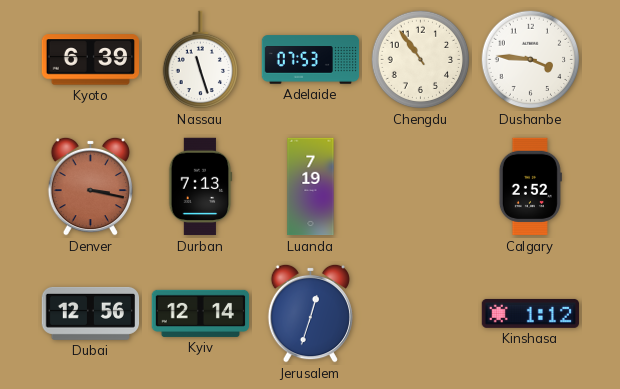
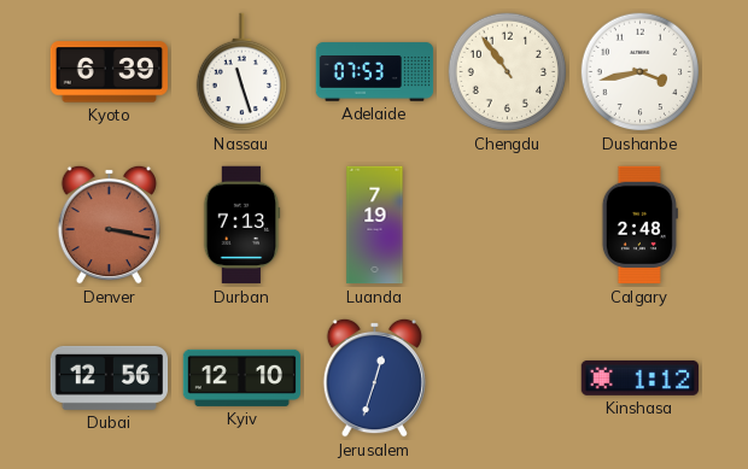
Dushanbe: 3:46 -> 3:43 (641, 72)
Calgary: 2:52 -> 2:48 (639, 225)
Kyiv: 12:14 -> 12:10 (242, 377)
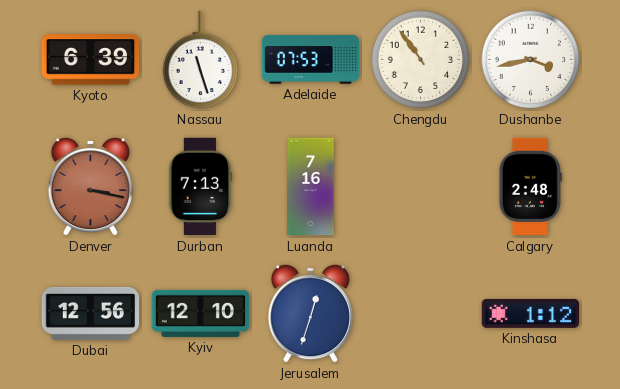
Luanda: 7:19 -> 7:16 (311, 187)
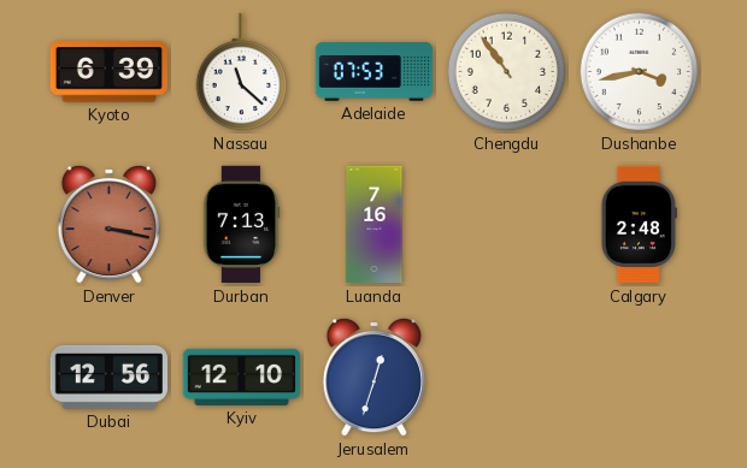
Nassau: 11:27 -> 11:22 (241, 72)
Kinshasa: 1:12 -> none (530, 313)
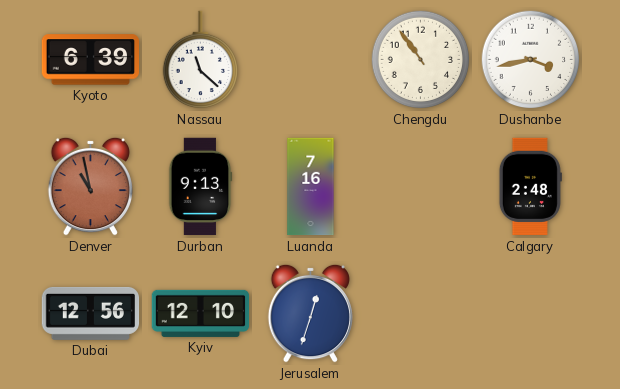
Adelaide: 07:53 -> none (375, 72)
Denver: 3:17 -> 10:58 (90, 186)
Durban: 7:13 -> 9:13 (200, 187)
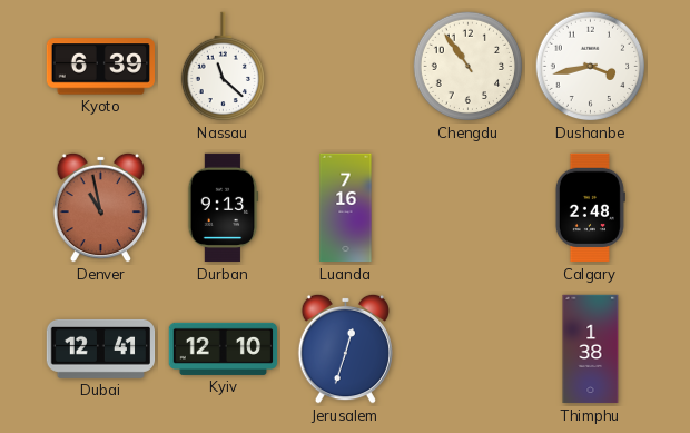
Dubai: 12:56 -> 12:41 (101, 348)
Thimphu: none -> 1:38 (591, 350)
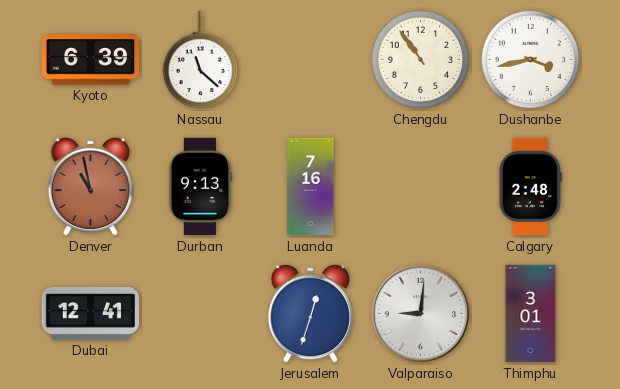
Kyiv: 12:10 -> none (224, 348)
Valparaiso: none -> 9:01 (421, 314)
Thimphu: 1:38 -> 3:01 (531, 314)
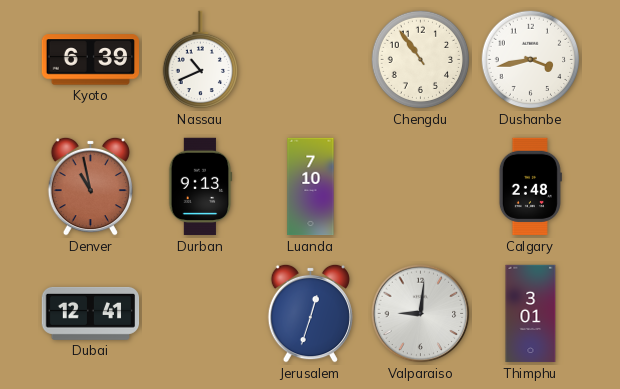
Nassau: 11:22 -> 10:41 (200, 60)
Luanda: 7:16 -> 7:10 (311, 187)
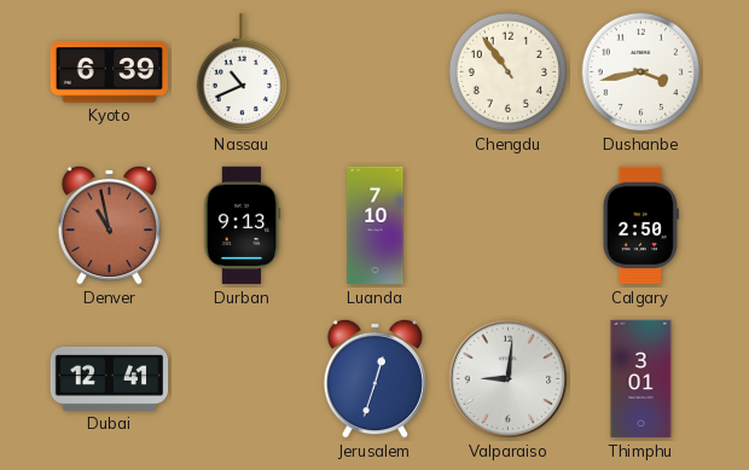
Calgary: 2:48 -> 2:50 (640, 226)
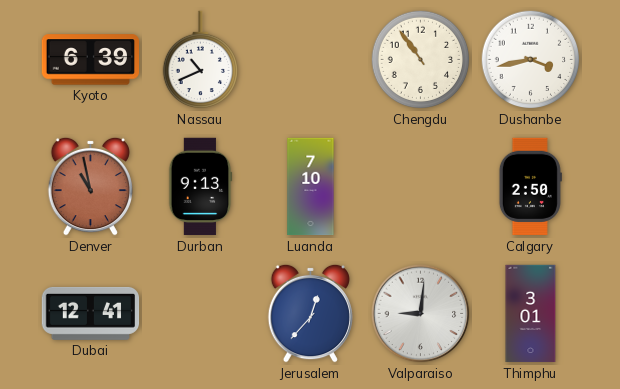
Jerusalem: 12:33 -> 12:37 (310, 313)
